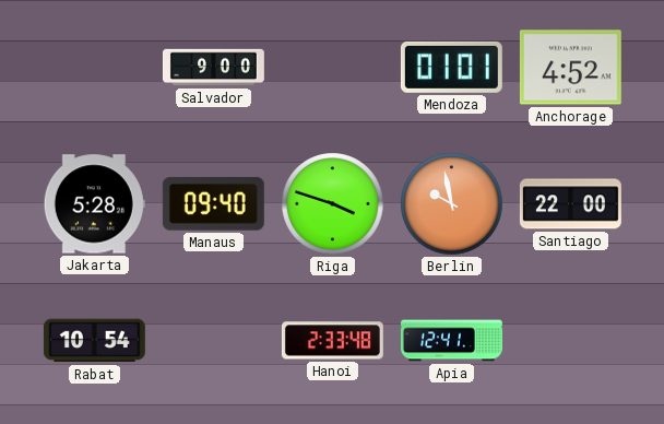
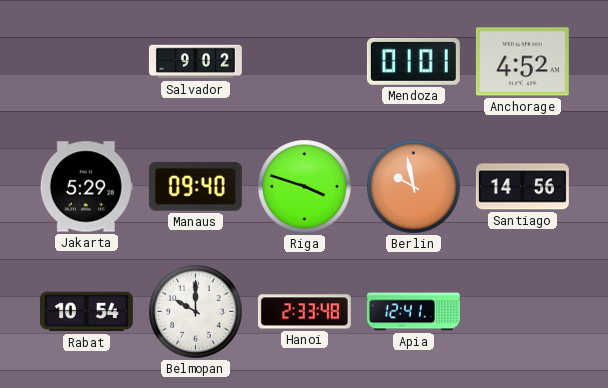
Salvador: 9:00 -> 9:02 (195, 62)
Jakarta: 5:28 -> 5:29 (86, 187)
Santiago: 22:00 -> 14:56 (522, 187)
Belmopan: none -> 10:00 (196, 312)
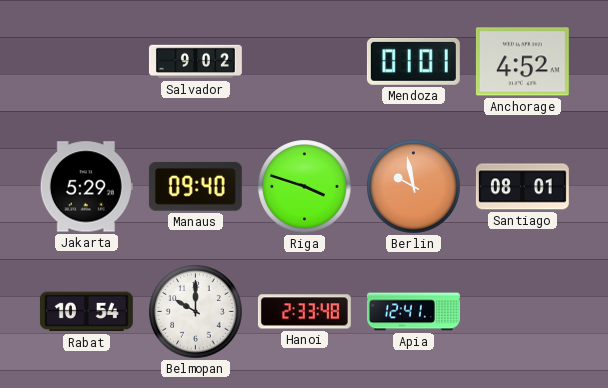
Santiago: 14:56 -> 08:01 (522, 187)
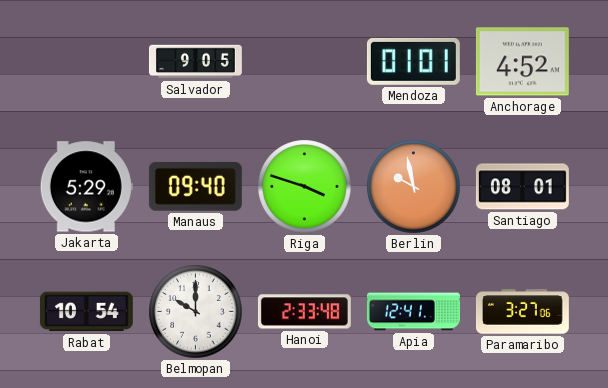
Salvador: 9:02 -> 9:05 (195, 62)
Paramaribo: none -> 3:27 (522, 312)
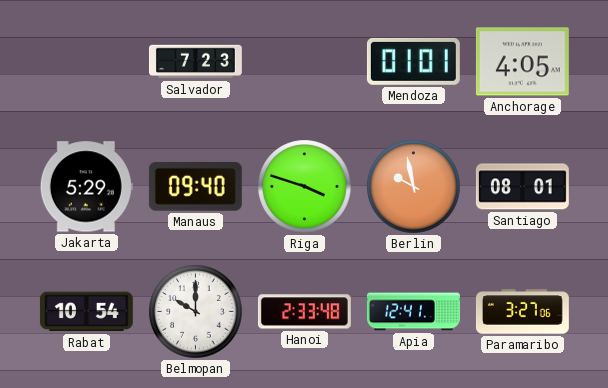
Salvador: 9:05 -> 7:23 (195, 62)
Anchorage: 4:52 -> 4:05 (522, 62)
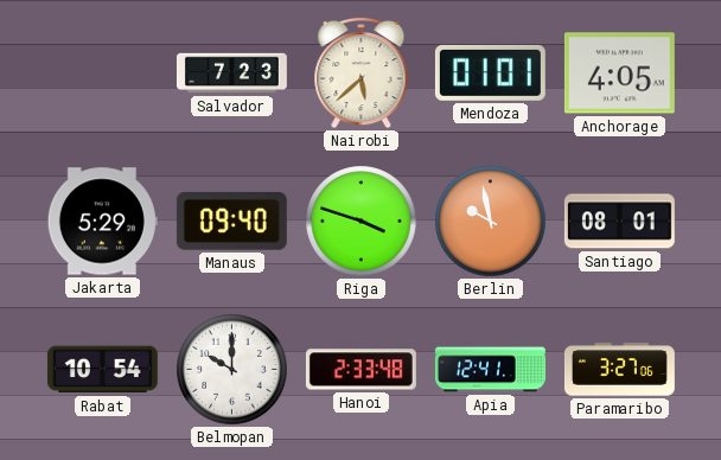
Nairobi: none -> 5:38 (362, 72)
